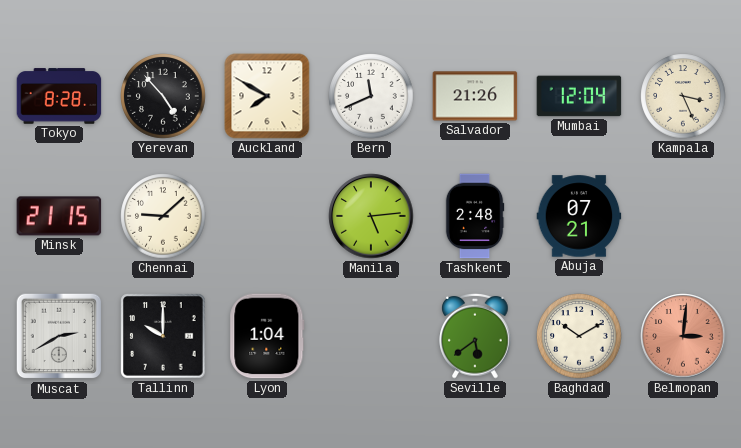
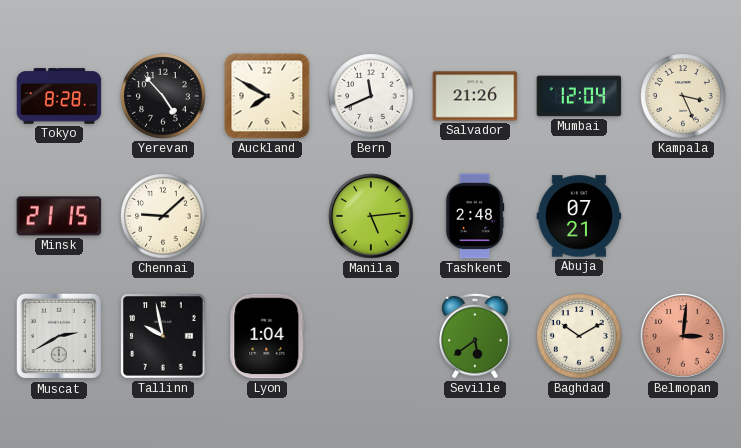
Tallinn: 10:00 -> 9:58 (163, 336)
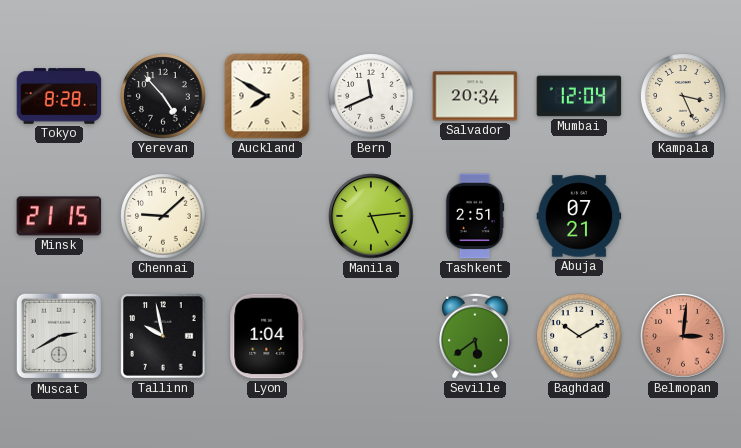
Salvador: 21:26 -> 20:34 (475, 96)
Tashkent: 2:48 -> 2:51 (475, 216)
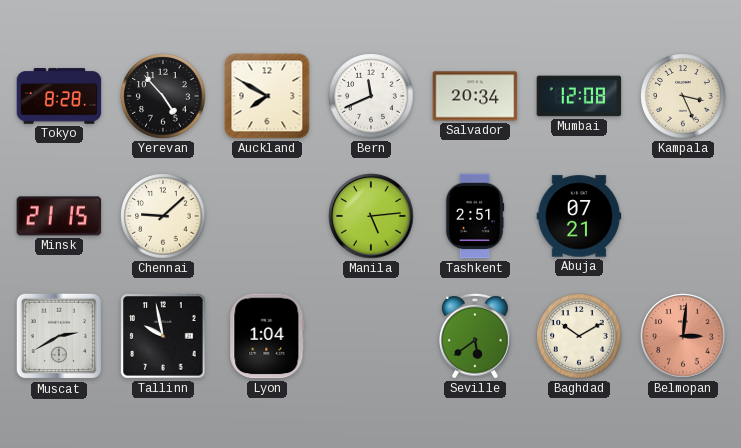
Mumbai: 12:04 -> 12:08 (579, 96)
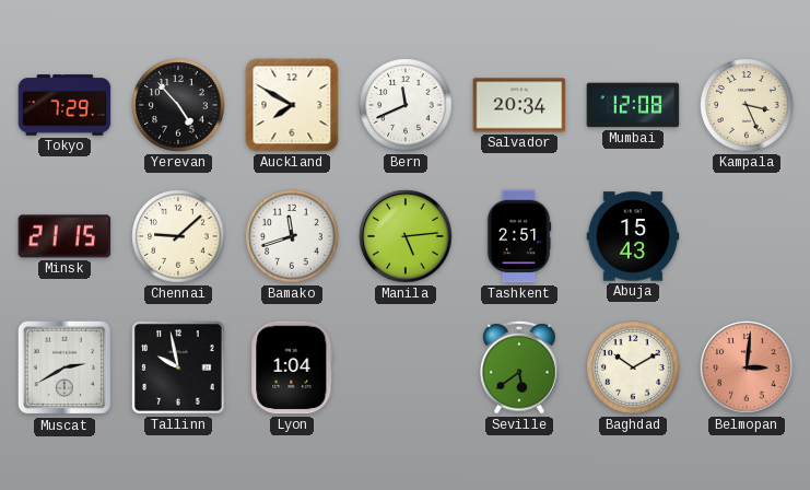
Tokyo: 8:28 -> 7:29 (64, 105)
Bamako: none -> 11:42 (292, 236)
Abuja: 07:21 -> 15:43 (633, 236)
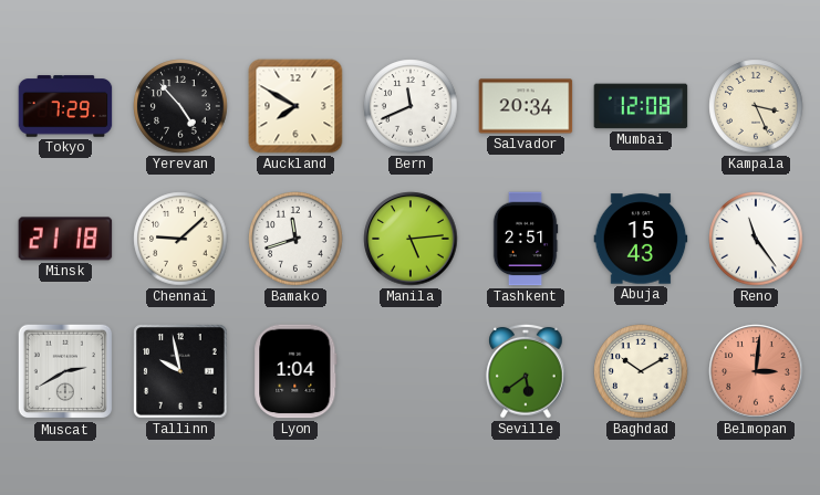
Minsk: 21:15 -> 21:18 (65, 239)
Reno: none -> 11:24 (756, 239)
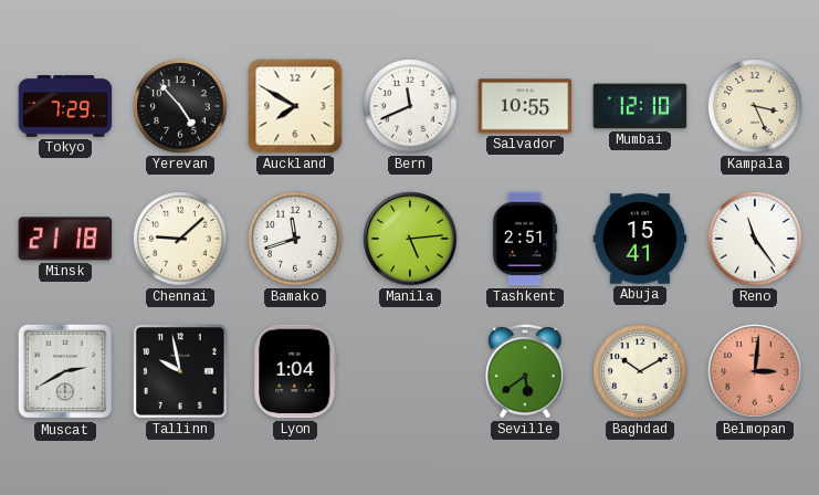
Salvador: 20:34 -> 10:55 (525, 106)
Mumbai: 12:08 -> 12:10 (640, 106)
Abuja: 15:43 -> 15:41 (640, 239)
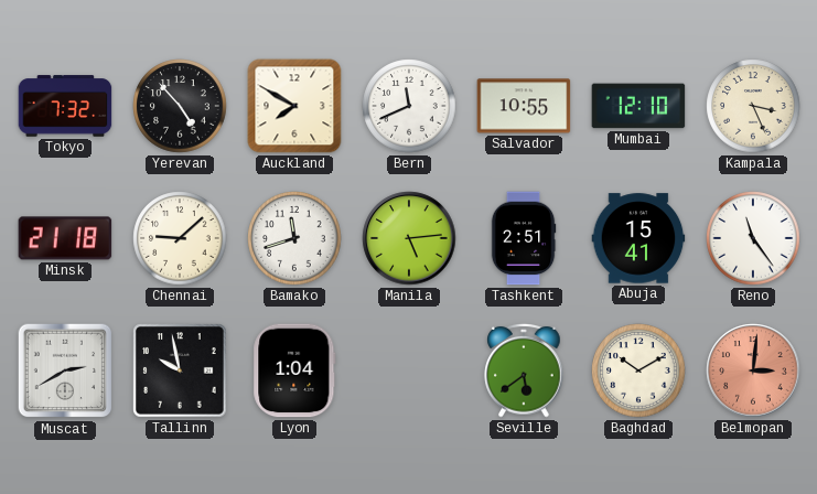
Tokyo: 7:29 -> 7:32 (65, 106)
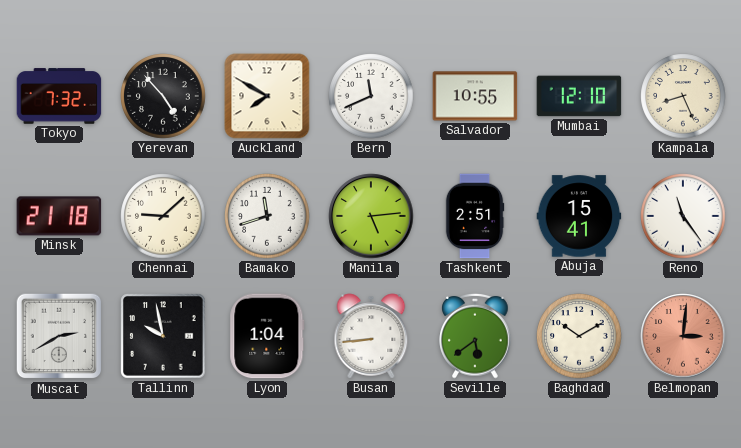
Kampala: 3:26 -> 8:26 (683, 96)
Busan: none -> 8:44 (371, 336)
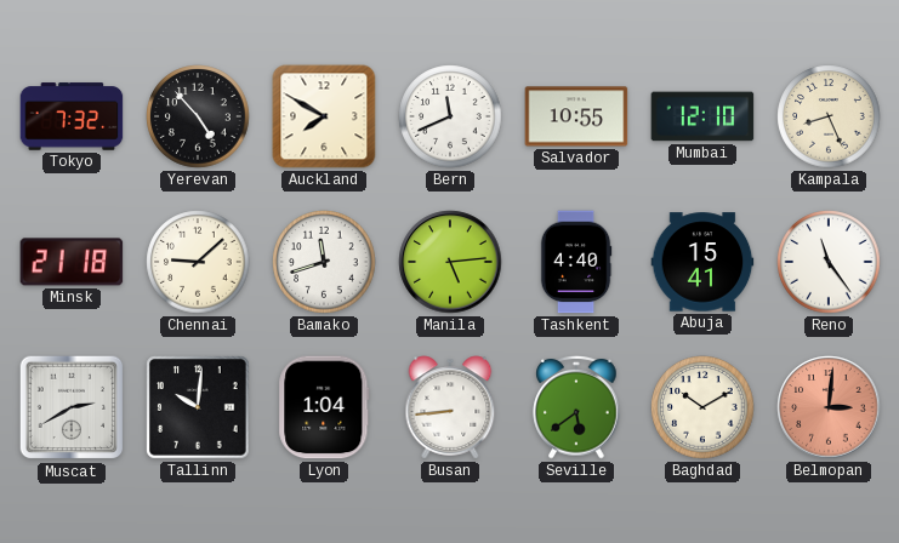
Tashkent: 2:51 -> 4:40 (576, 262)
Tallinn: 9:58 -> 10:01 (198, 407)
